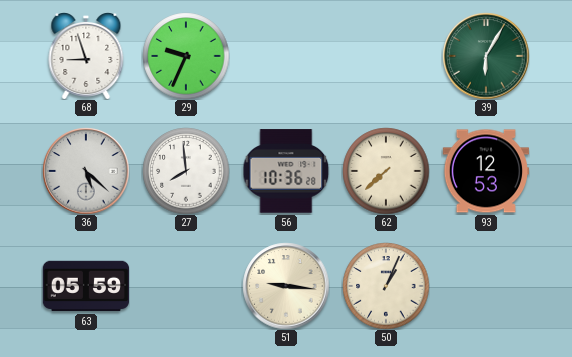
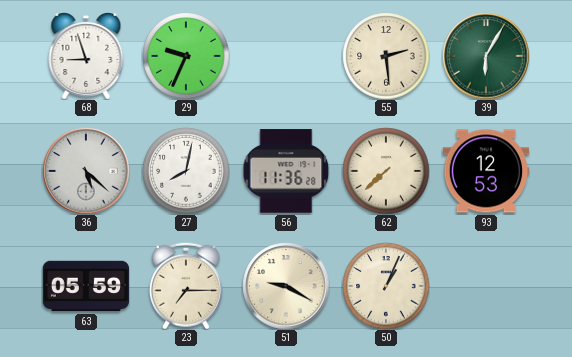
55: none -> 2:29 (386, 56)
27: 7:59 -> 8:02 (186, 171)
56: 10:36 -> 11:36 (286, 171)
23: none -> 7:15 (186, 286)
51: 9:16 -> 9:20 (286, 286)
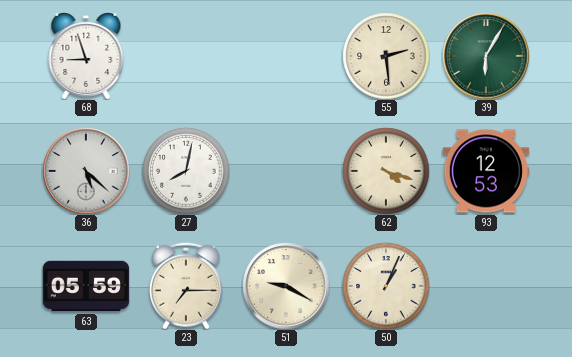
29: 9:34 -> none (186, 56)
56: 11:36 -> none (286, 171)
62: 7:38 -> 4:18 (386, 171)
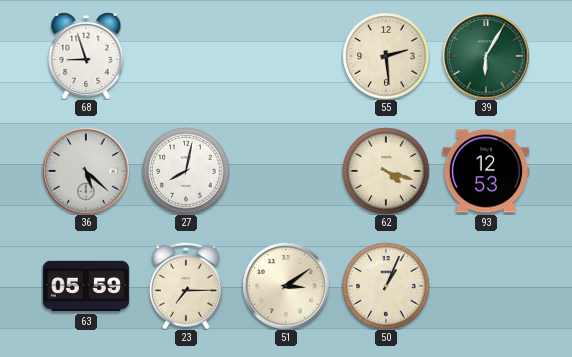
51: 9:20 -> 3:09 (286, 286)
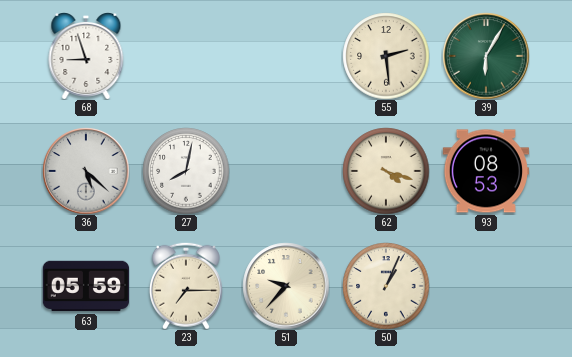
93: 12:53 -> 08:53 (485, 171)
51: 3:09 -> 9:37 (286, 286)
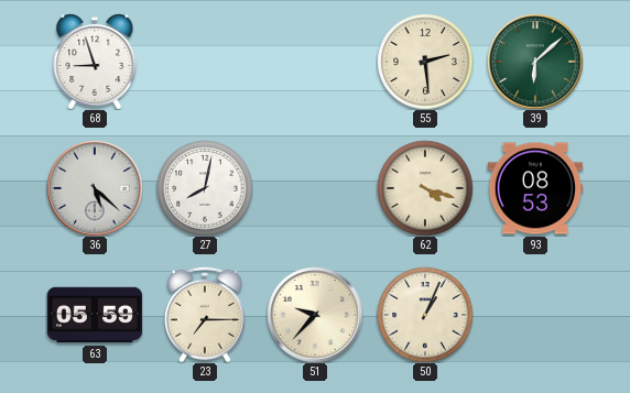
39: 6:05 -> 6:08 (535, 62)
